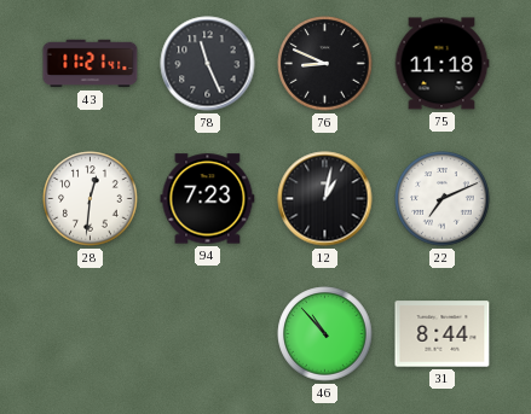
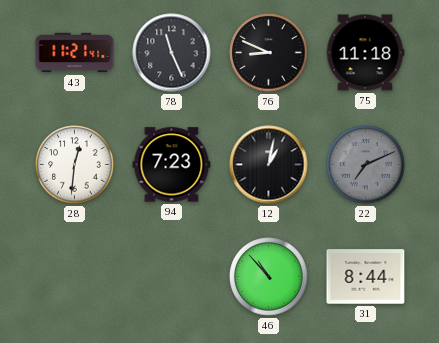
22 dial: white -> grey (366, 165)
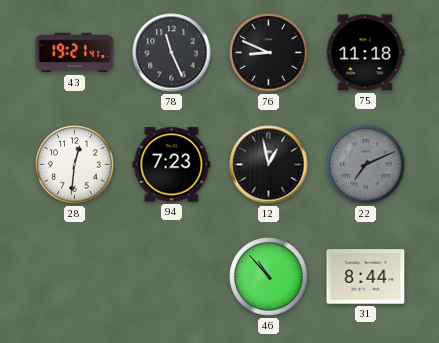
43: 11:21 -> 19:21 (75, 53)
12: 1:02 -> 12:58 (269, 165)
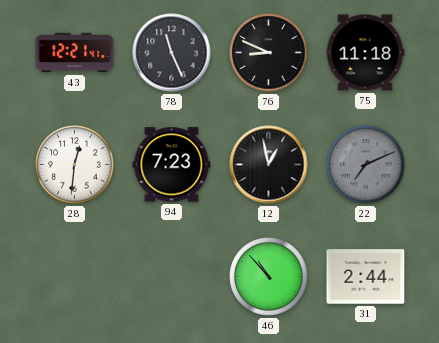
43: 19:21 -> 12:21 (75, 53)
31: 8:44 -> 2:44 (366, 277)
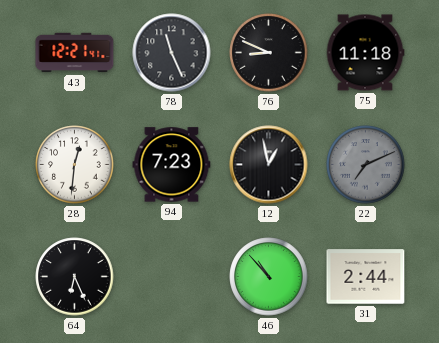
64: none -> 6:26 (75, 277)
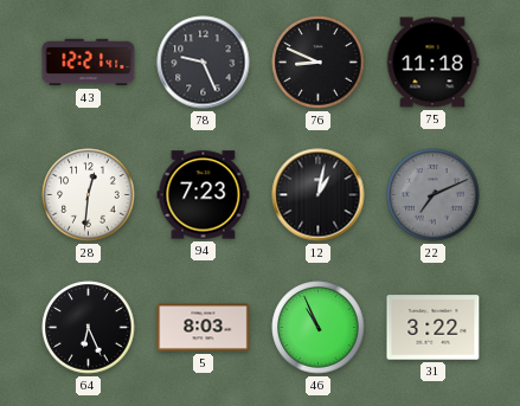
78: 11:26 -> 9:26 (204, 63)
12: 12:58 -> 1:02 (319, 195)
5: none -> 8:03 (204, 328)
46: 10:53 -> 10:56 (319, 328)
31: 2:44 -> 3:22 (434, 328)
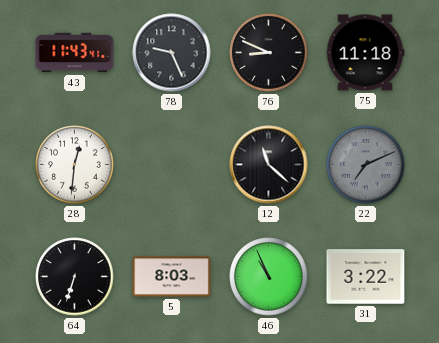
43: 12:21 -> 11:43 (75, 53)
94: 7:23 -> none (204, 195)
12: 1:02 -> 11:22 (269, 165)
64: 6:26 -> 6:33 (75, 277)
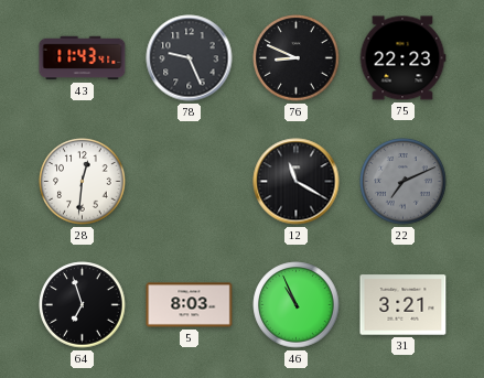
75: 11:18 -> 22:23 (402, 58)
12: 11:22 -> 11:20 (297, 182)
64: 6:33 -> 6:57 (83, 305)
31: 3:22 -> 3:21 (404, 305)
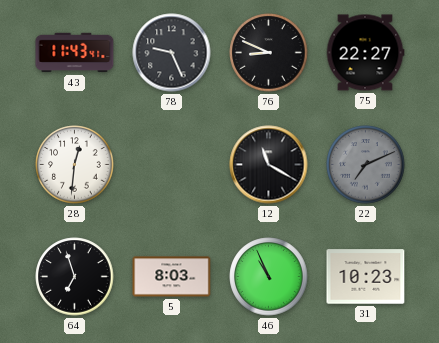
75: 22:23 -> 22:27 (365, 53)
31: 3:21 -> 10:23 (366, 277)
